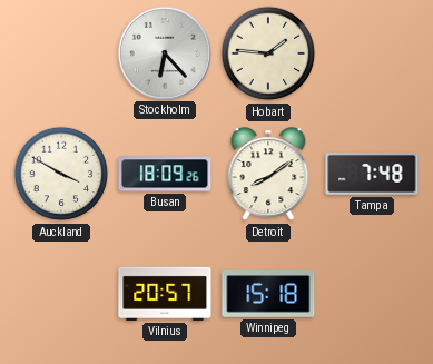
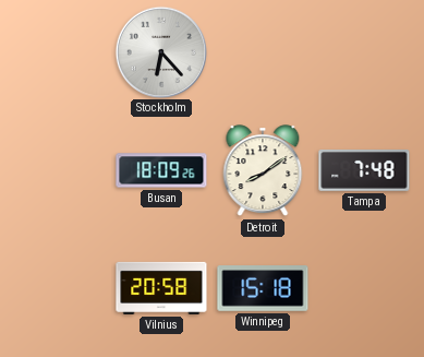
Hobart: 1:46 -> none (268, 53)
Auckland: 3:50 -> none (61, 174)
Vilnius: 20:57 -> 20:58 (161, 288)
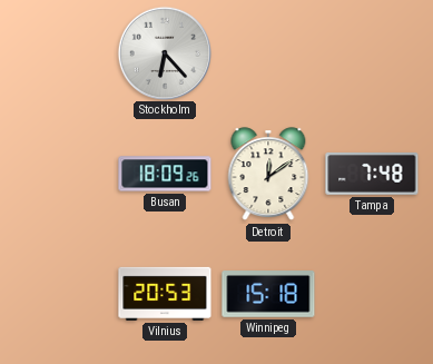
Detroit: 8:09 -> 12:09 (268, 175)
Vilnius: 20:58 -> 20:53 (165, 294)
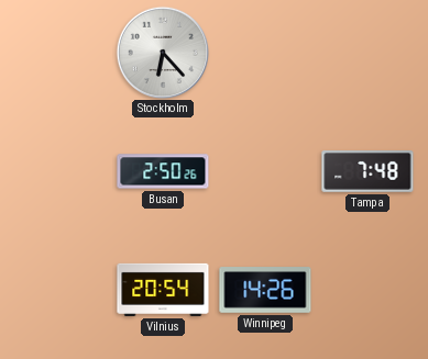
Busan: 18:09 -> 2:50 (163, 171)
Detroit: 12:09 -> none (268, 175)
Vilnius: 20:53 -> 20:54 (163, 290)
Winnipeg: 15:18 -> 14:26 (265, 290)
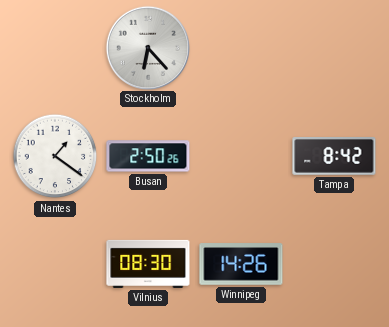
Nantes: none -> 1:21 (55, 156)
Tampa: 7:48 -> 8:42 (334, 157)
Vilnius: 20:54 -> 08:30 (148, 264)
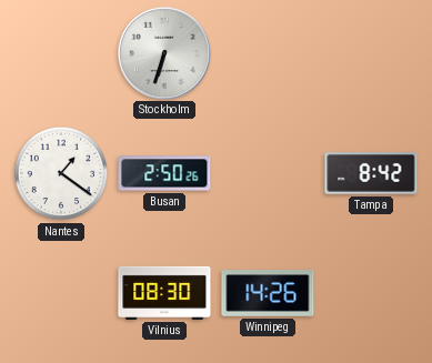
Stockholm: 6:23 -> 6:33 (163, 52)
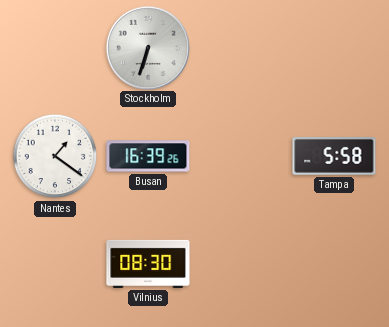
Busan: 2:50 -> 16:39 (148, 156)
Tampa: 8:42 -> 5:58 (334, 157)
Winnipeg: 14:26 -> none (268, 293)
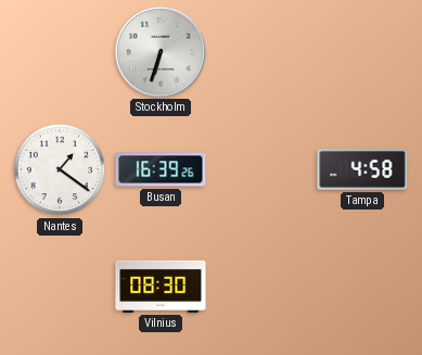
Tampa: 5:58 -> 4:58 (362, 170)
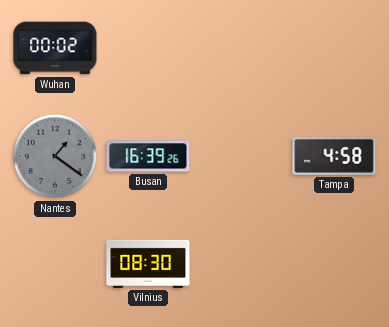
Wuhan: none -> 00:02 (55, 48)
Stockholm: 6:33 -> none (159, 51)
Nantes dial: white -> grey (55, 156)
